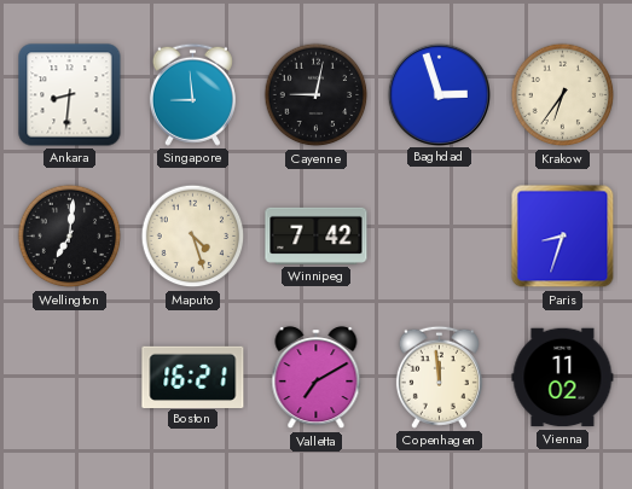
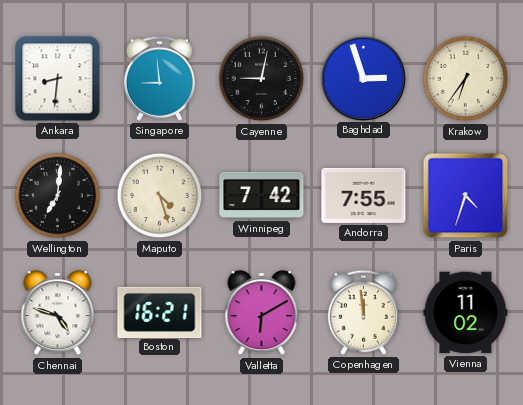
Andorra: none -> 7:55 (364, 195)
Paris: 8:33 -> 4:33 (466, 196)
Chennai: none -> 4:48 (58, 313)
Valletta: 7:10 -> 6:10 (262, 313)
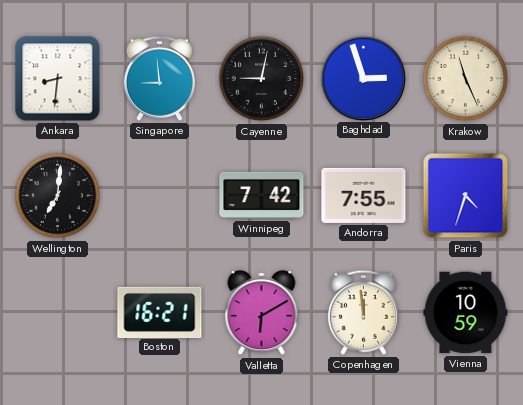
Krakow: 6:36 -> 11:26 (466, 79)
Maputo: 4:27 -> none (160, 196)
Chennai: 4:48 -> none (58, 313)
Vienna: 11:02 -> 10:59 (466, 313)
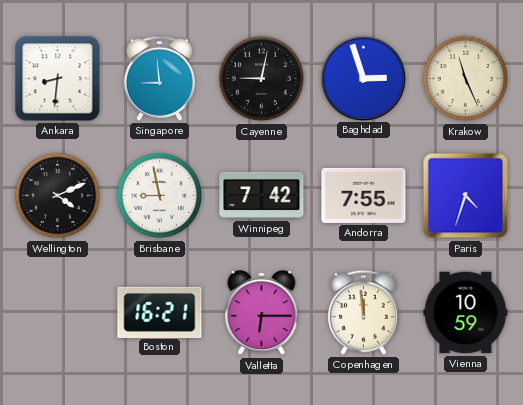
Wellington: 7:01 -> 4:11 (58, 196)
Brisbane: none -> 8:58 (160, 196)
Valletta: 6:10 -> 6:15 (262, 313)
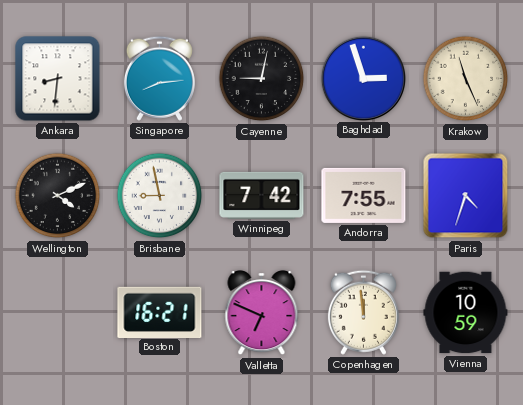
Singapore: 8:59 -> 8:14 (159, 78)
Valletta: 6:15 -> 6:49 (262, 313)
